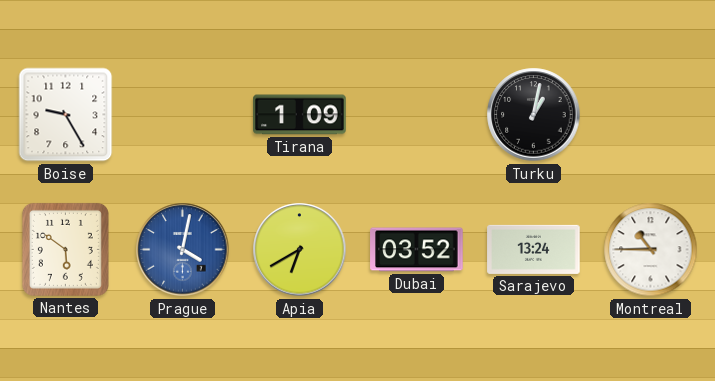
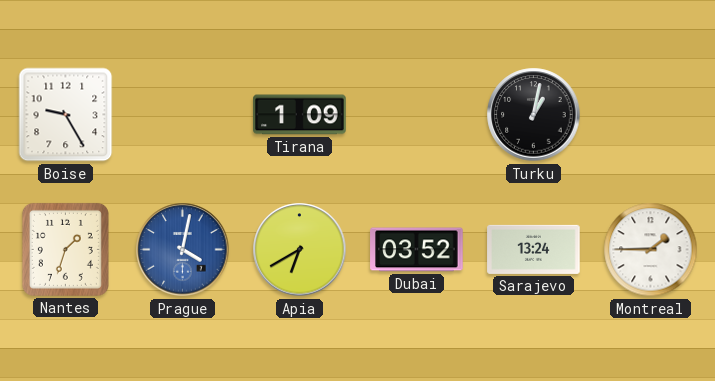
Nantes: 5:51 -> 1:33 (65, 249)
Montreal: 10:45 -> 1:45 (651, 250)
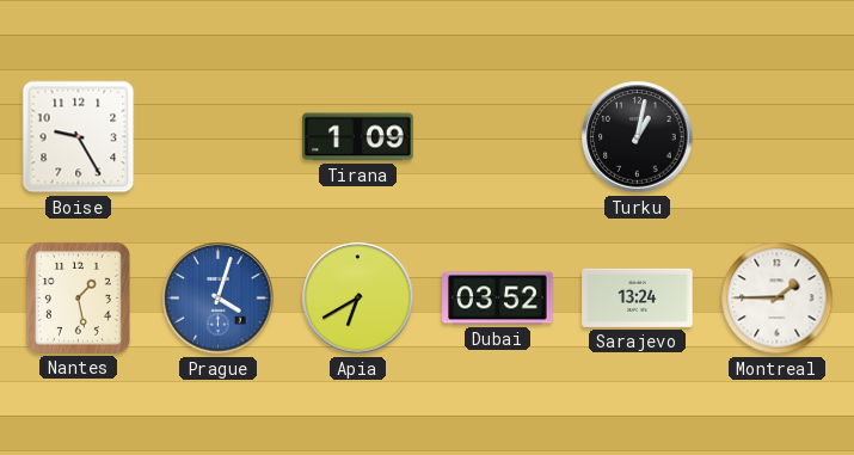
Nantes: 1:33 -> 1:28 (78, 297)
Prague: 4:02 -> 4:03 (219, 299)
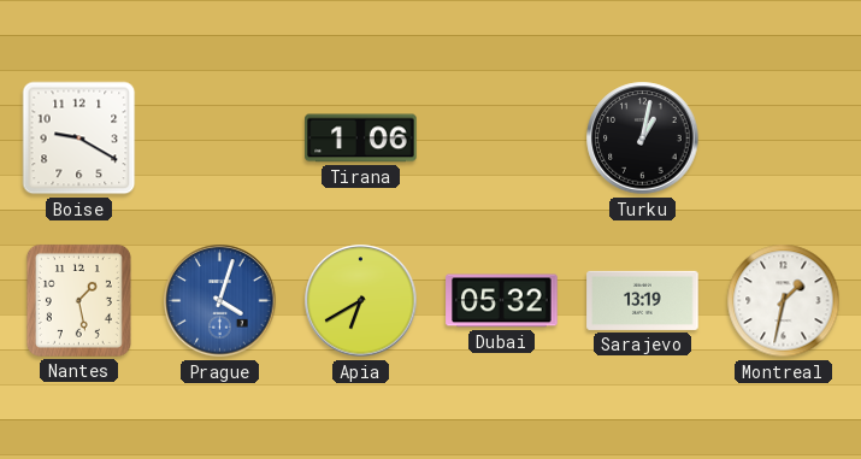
Boise: 9:25 -> 9:20 (79, 139)
Tirana: 1:09 -> 1:06 (361, 139)
Dubai: 03:52 -> 05:32 (502, 301)
Sarajevo: 13:24 -> 13:19 (643, 300)
Montreal: 1:45 -> 1:32 (784, 301)
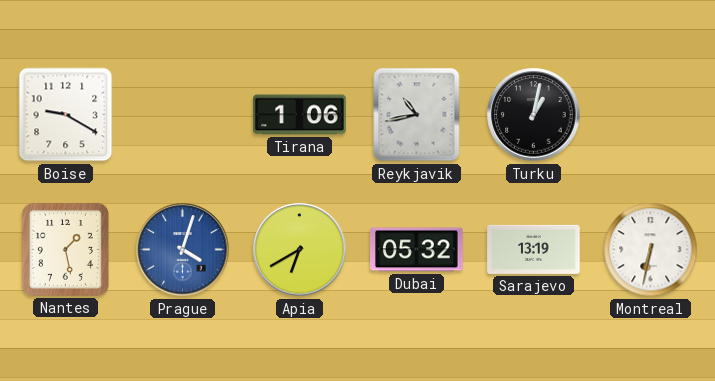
Reykjavik: none -> 10:43 (417, 115)
Montreal: 1:32 -> 6:32 (651, 250)
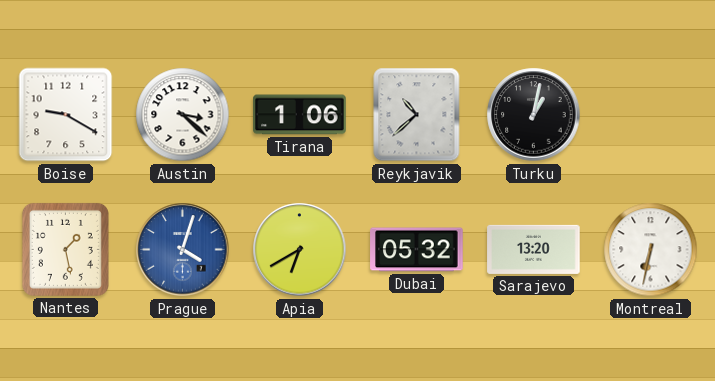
Austin: none -> 3:22 (183, 115)
Reykjavik: 10:43 -> 10:38 (417, 115)
Sarajevo: 13:19 -> 13:20 (534, 249)
